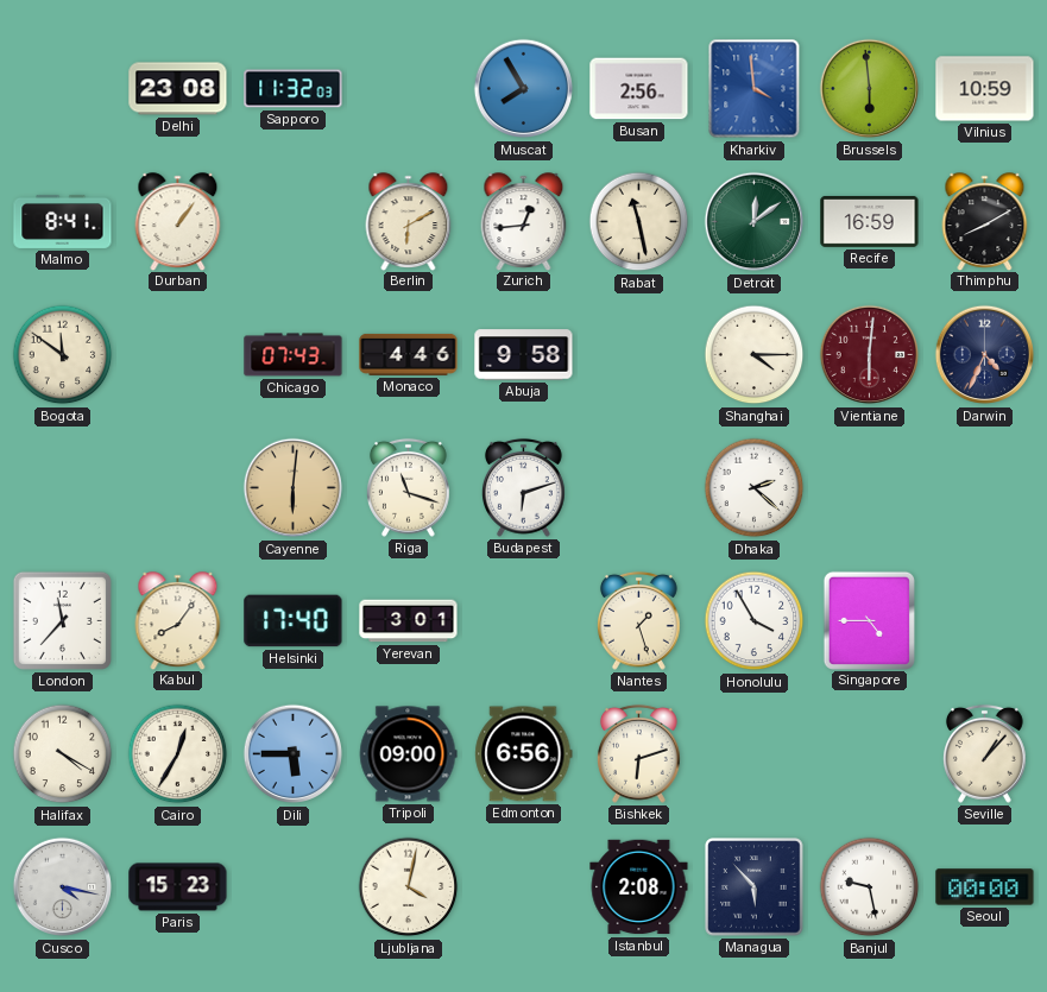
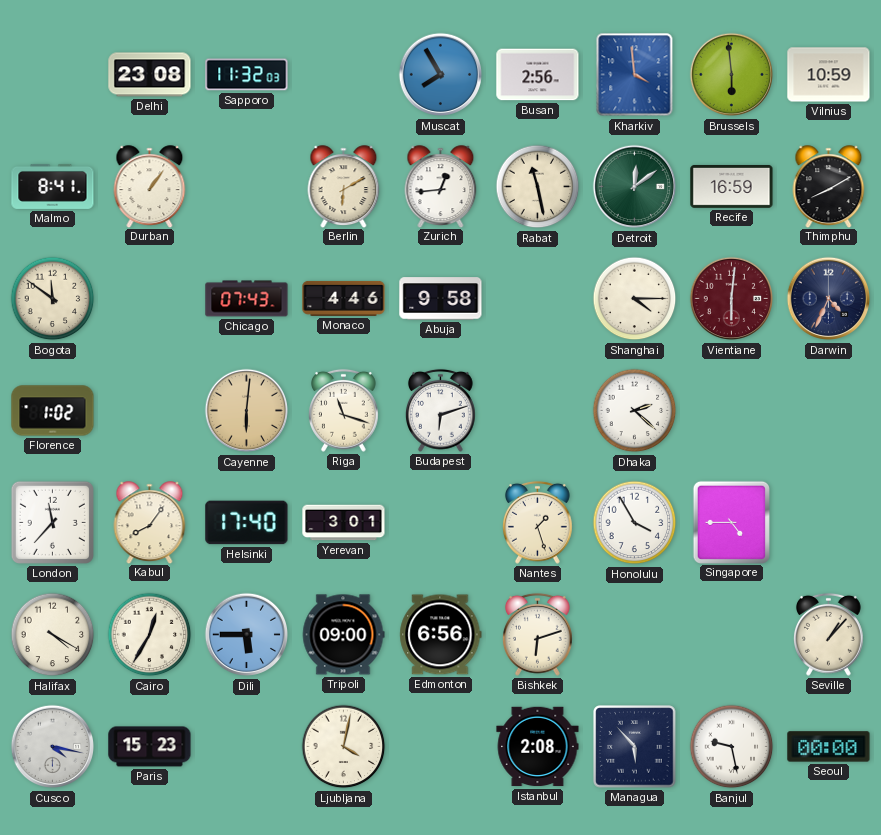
Florence: none -> 1:02 (53, 411)
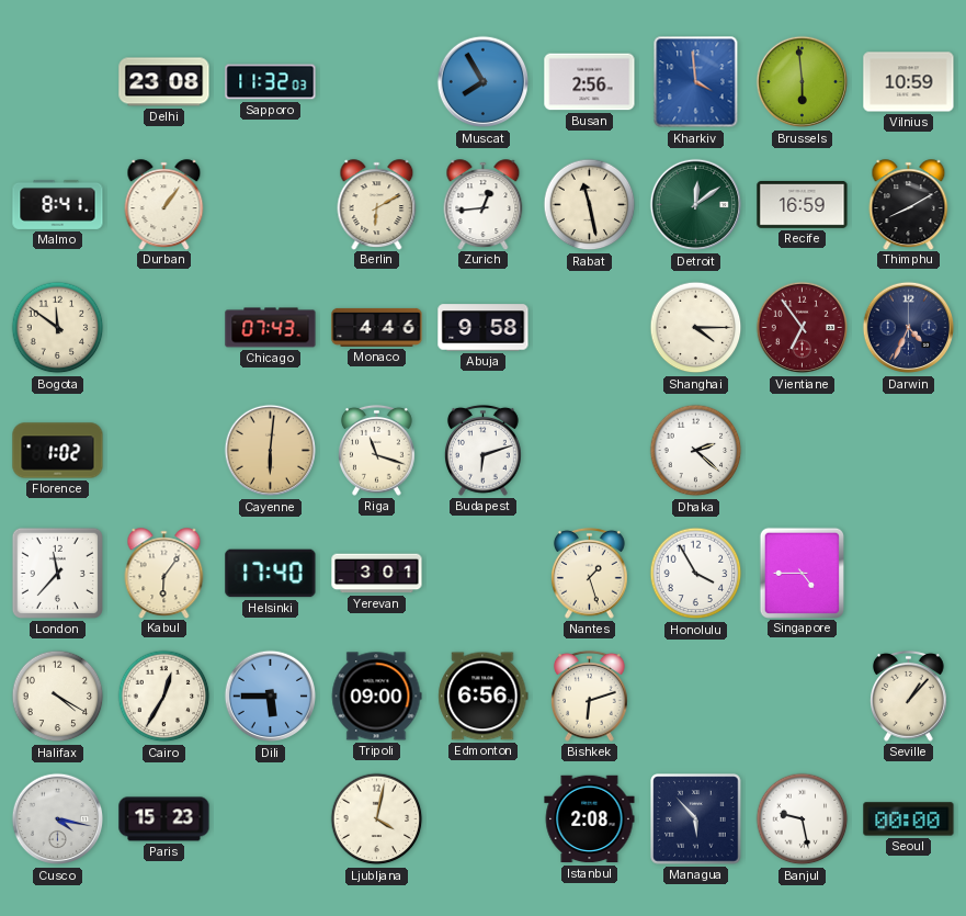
Vientiane: 6:01 -> 6:54 (803, 328)
Kabul: 8:06 -> 6:06 (164, 573)
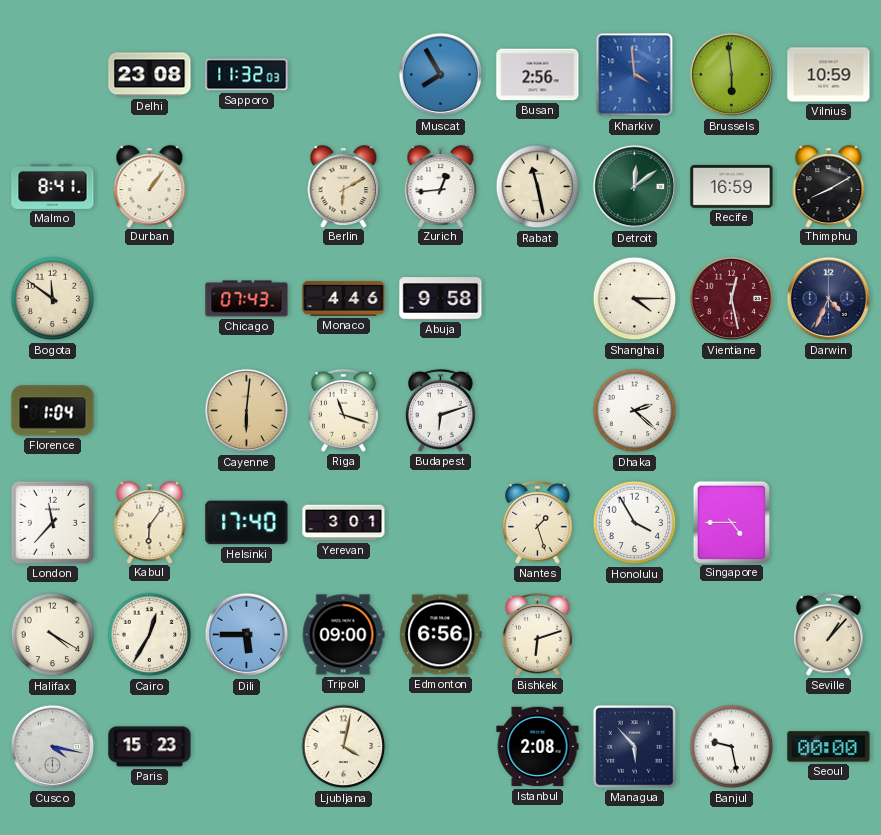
Vientiane: 6:54 -> 12:28 (732, 299)
Florence: 1:02 -> 1:04 (53, 411)
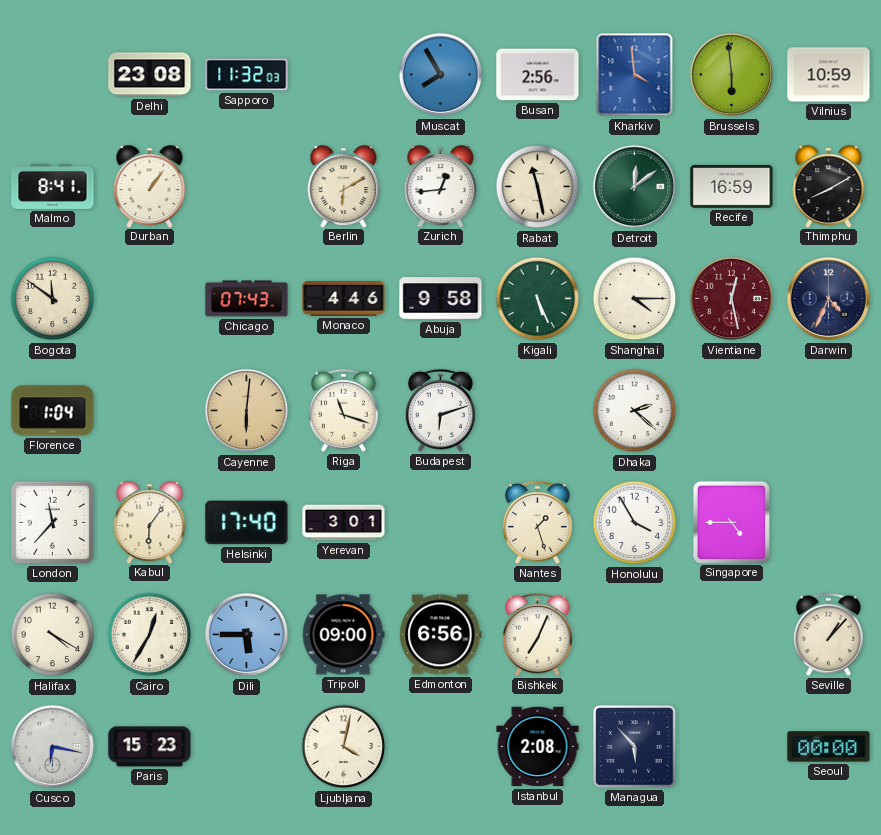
Kigali: none -> 5:26 (538, 299)
Bishkek: 6:12 -> 7:04 (537, 634)
Cusco: 4:17 -> 6:17 (53, 747)
Banjul: 9:28 -> none (732, 747)
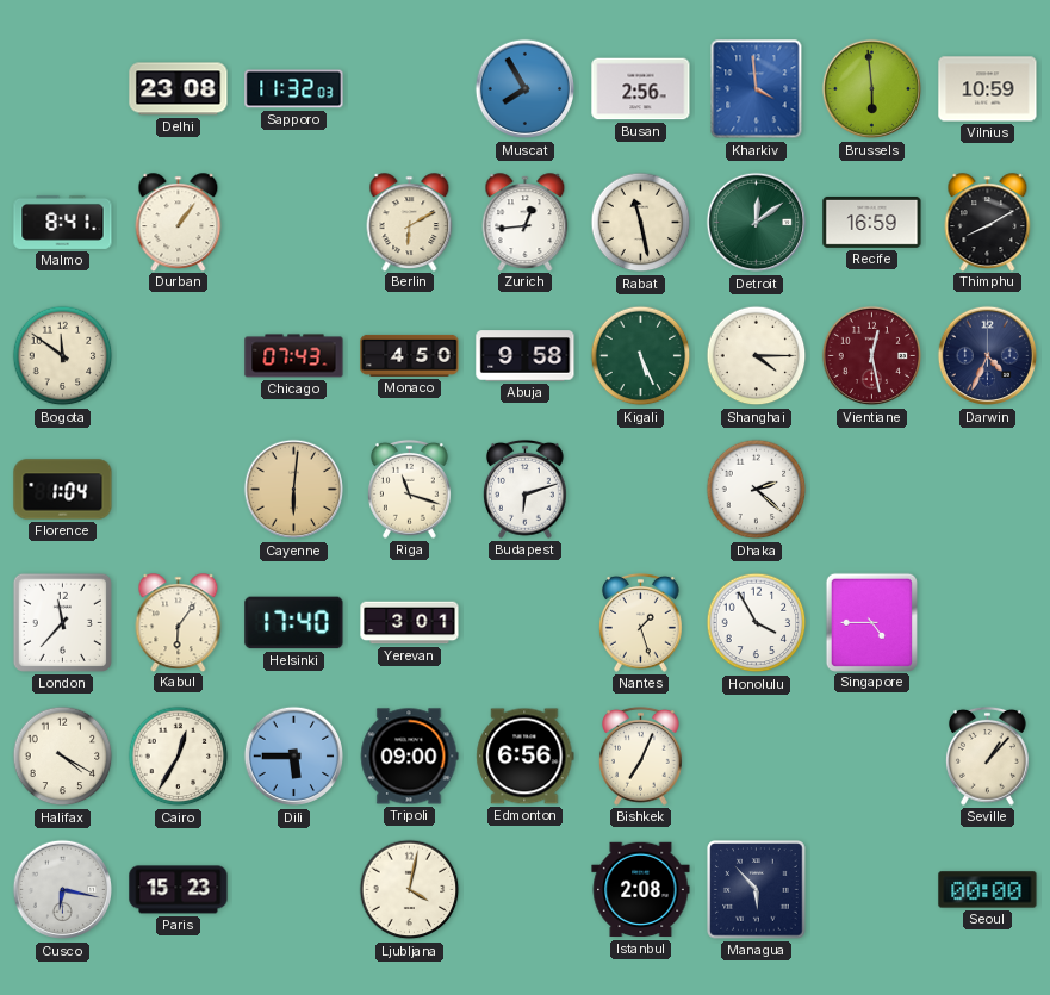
Monaco: 4:46 -> 4:50 (410, 355)
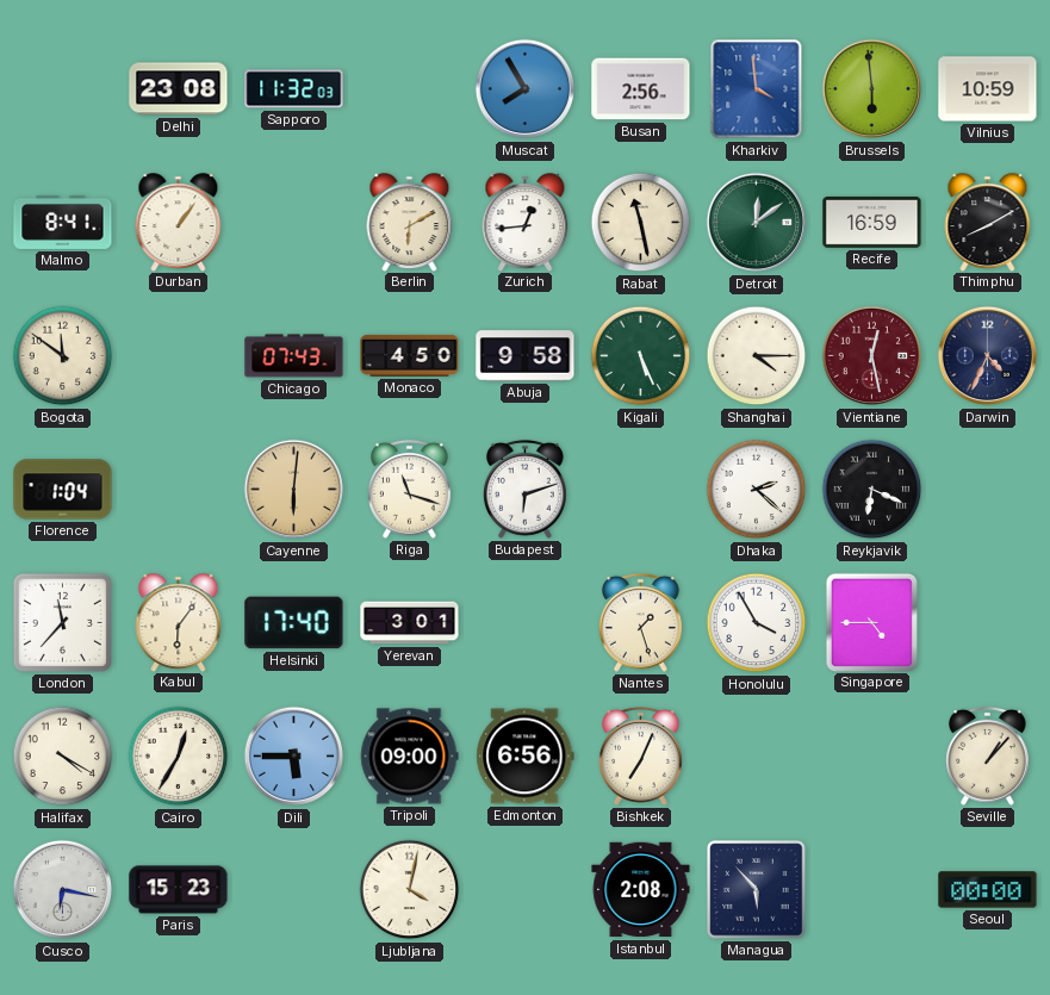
Reykjavik: none -> 6:19 (872, 490)
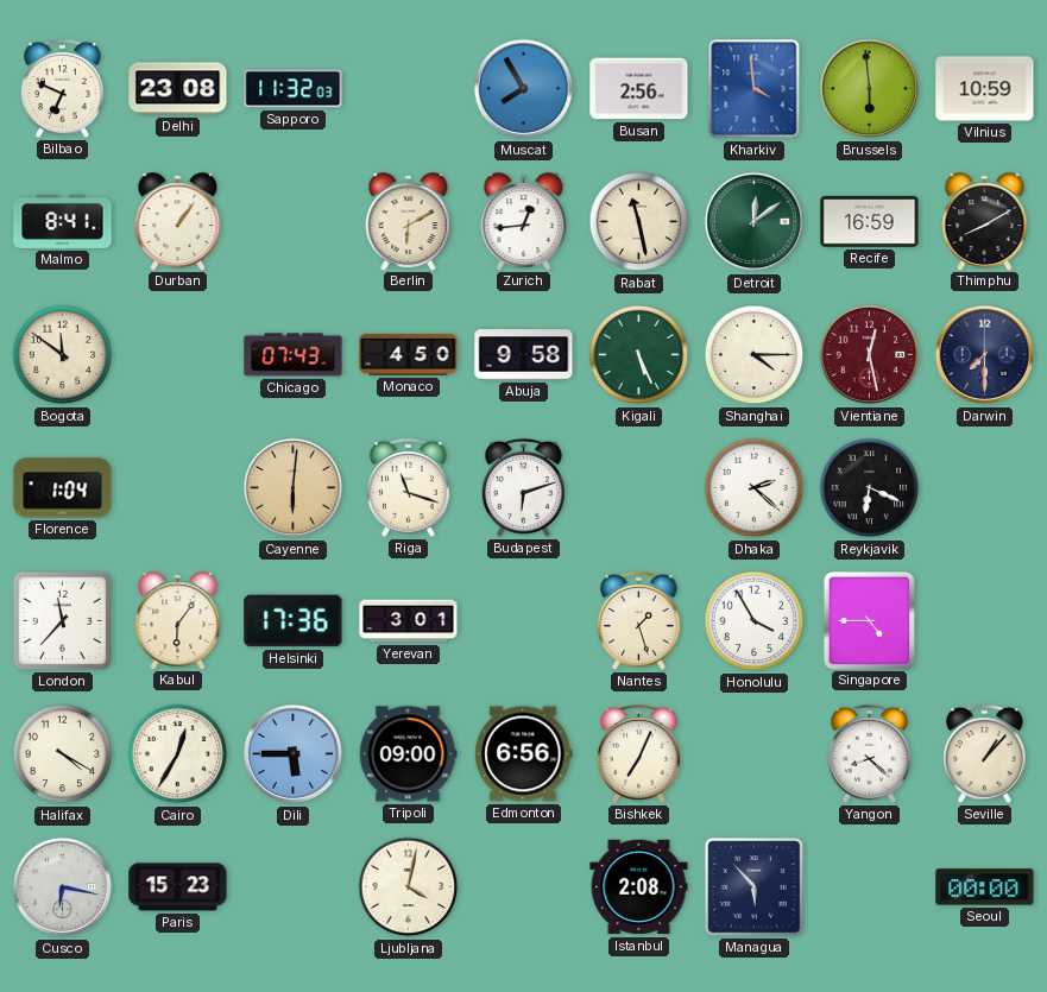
Bilbao: none -> 6:49 (62, 88)
Darwin: 4:34 -> 7:30 (985, 355)
Helsinki: 17:40 -> 17:36 (294, 621)
Yangon: none -> 8:22 (869, 753)
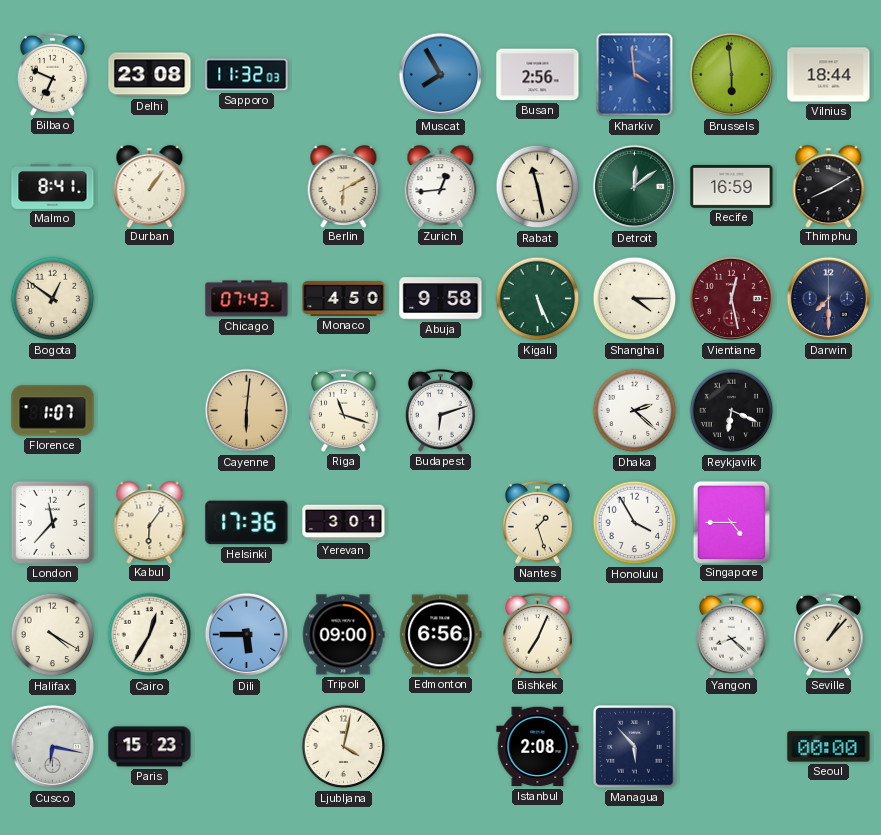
Vilnius: 10:59 -> 18:44 (829, 75)
Bogota: 11:51 -> 12:51 (53, 299)
Florence: 1:04 -> 1:07 (53, 411)
